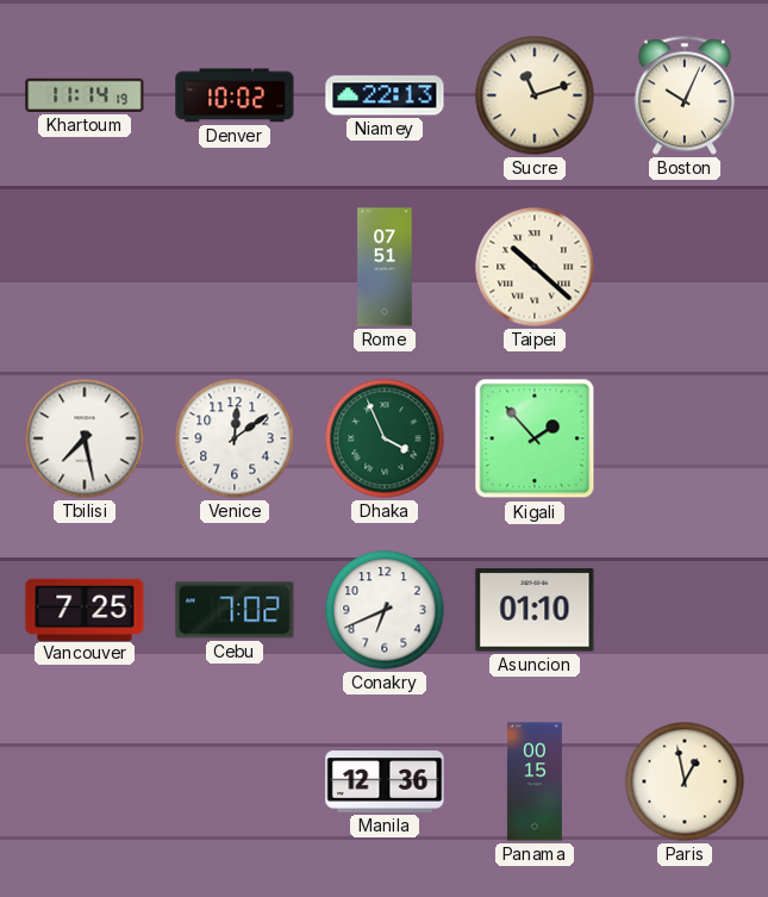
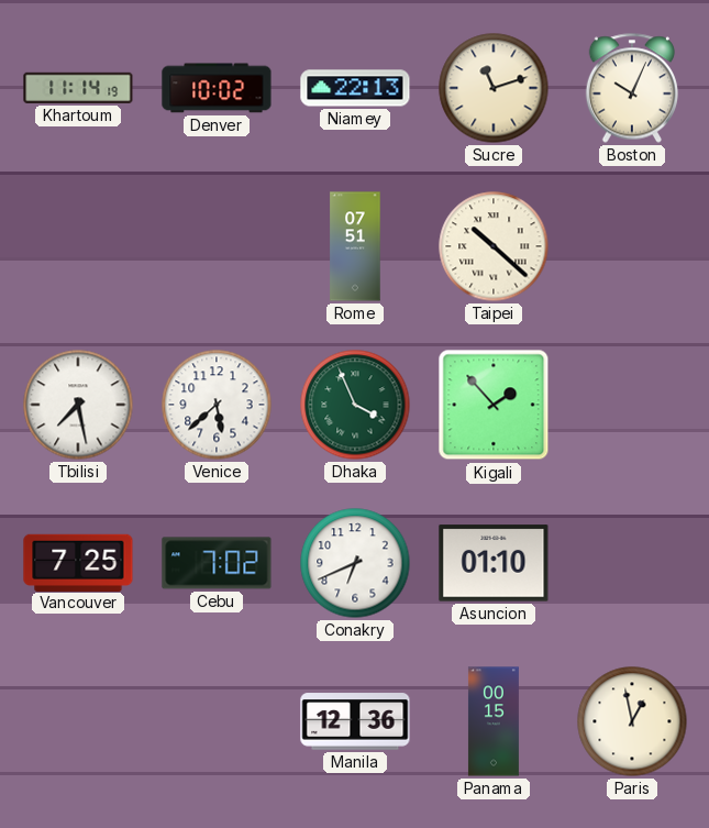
Venice: 12:09 -> 5:38 (217, 405)
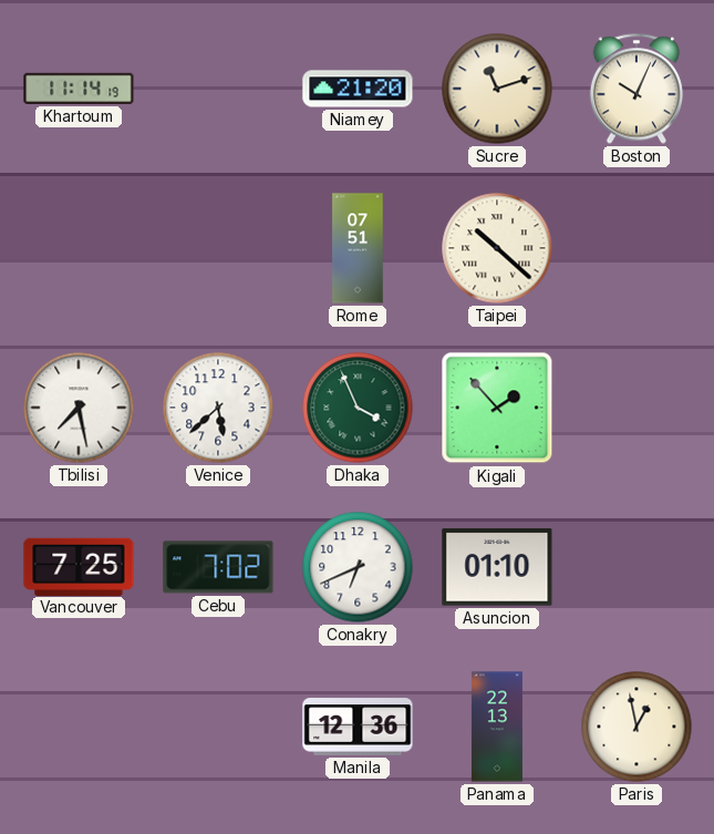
Denver: 10:02 -> none (217, 88)
Niamey: 22:13 -> 21:20 (358, 89)
Panama: 00:15 -> 22:13 (497, 727)
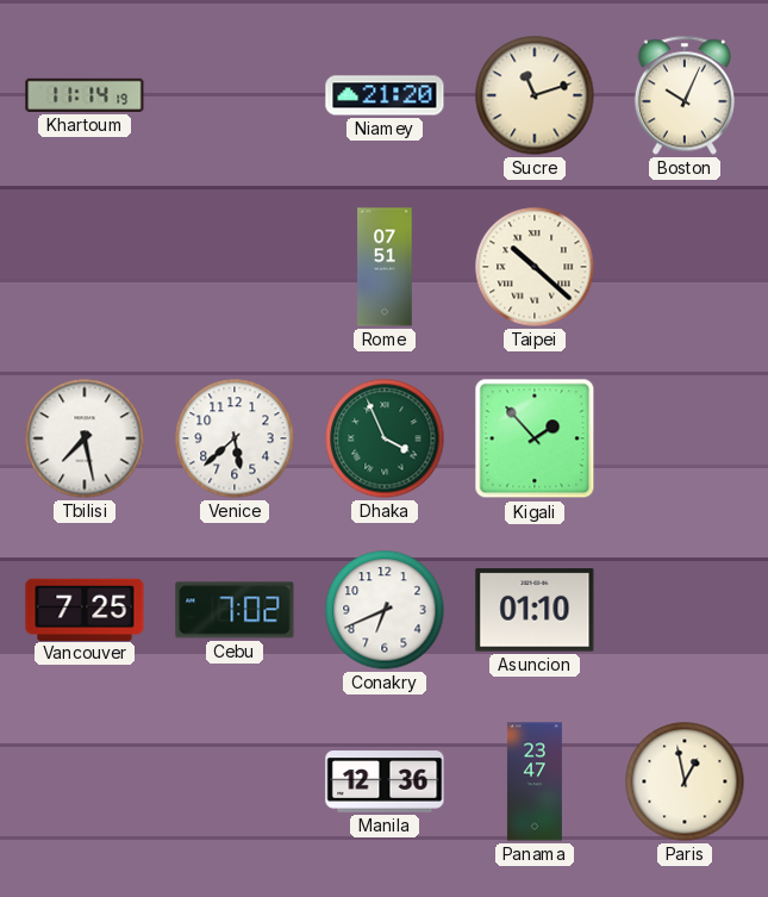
Panama: 22:13 -> 23:47 (535, 781)
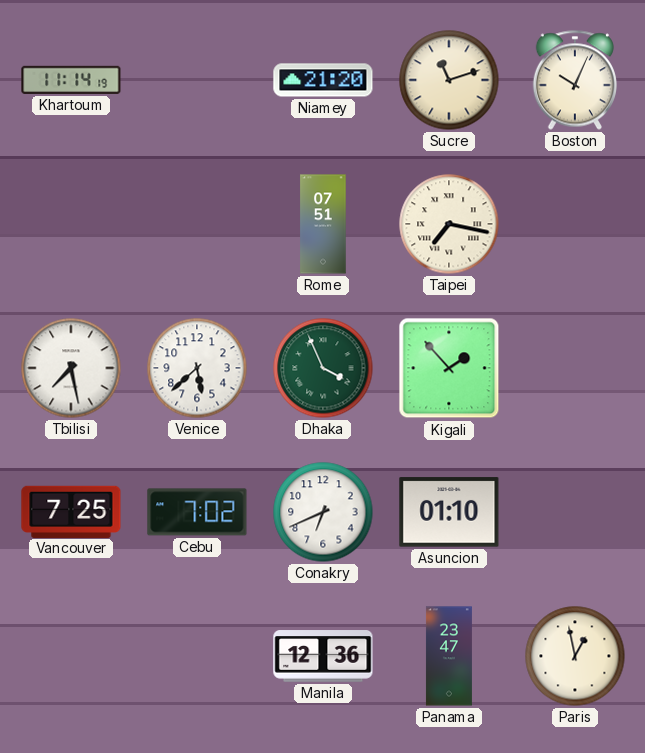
Taipei: 10:22 -> 7:17 (449, 224)
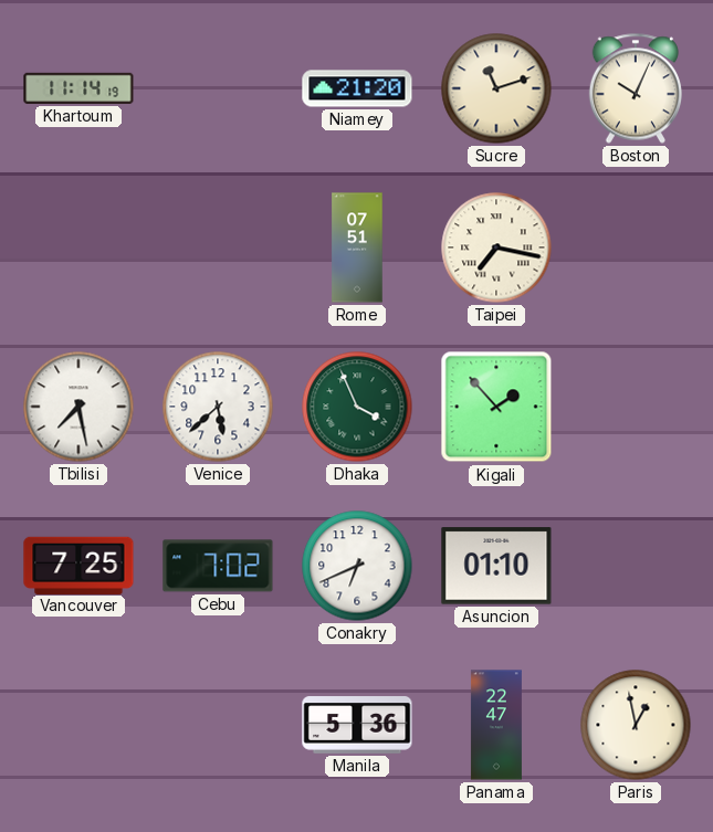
Manila: 12:36 -> 5:36 (357, 725)
Panama: 23:47 -> 22:47 (496, 725)
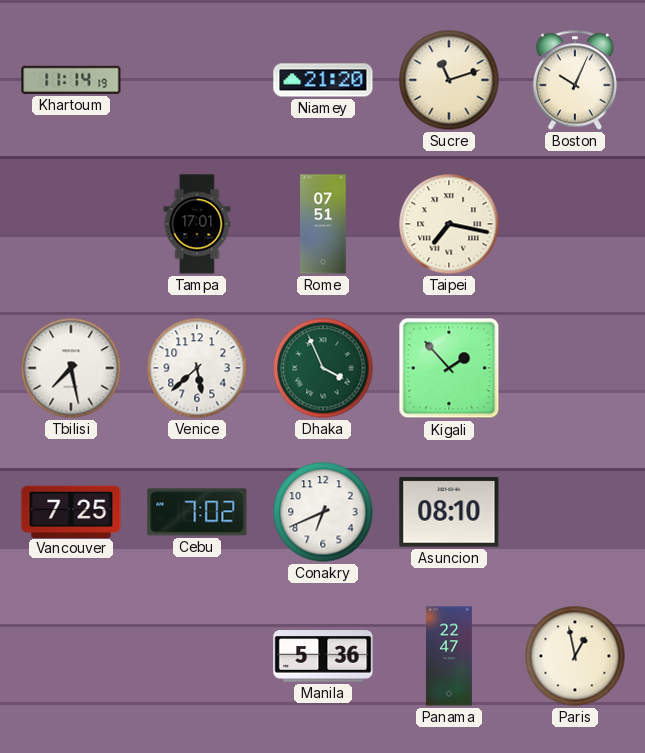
Tampa: none -> 17:01 (197, 224)
Asuncion: 01:10 -> 08:10 (449, 512)
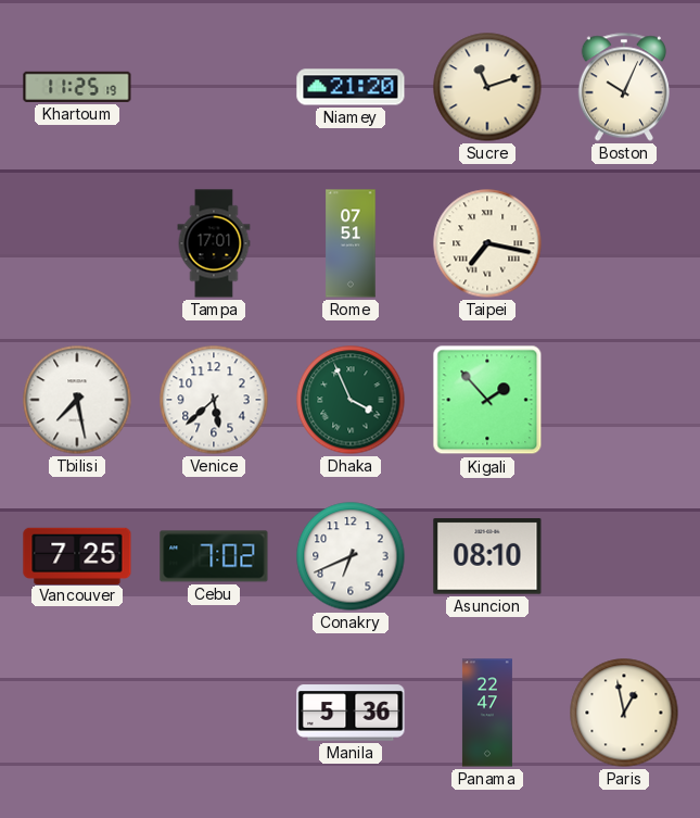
Khartoum: 11:14 -> 11:25 (77, 87)
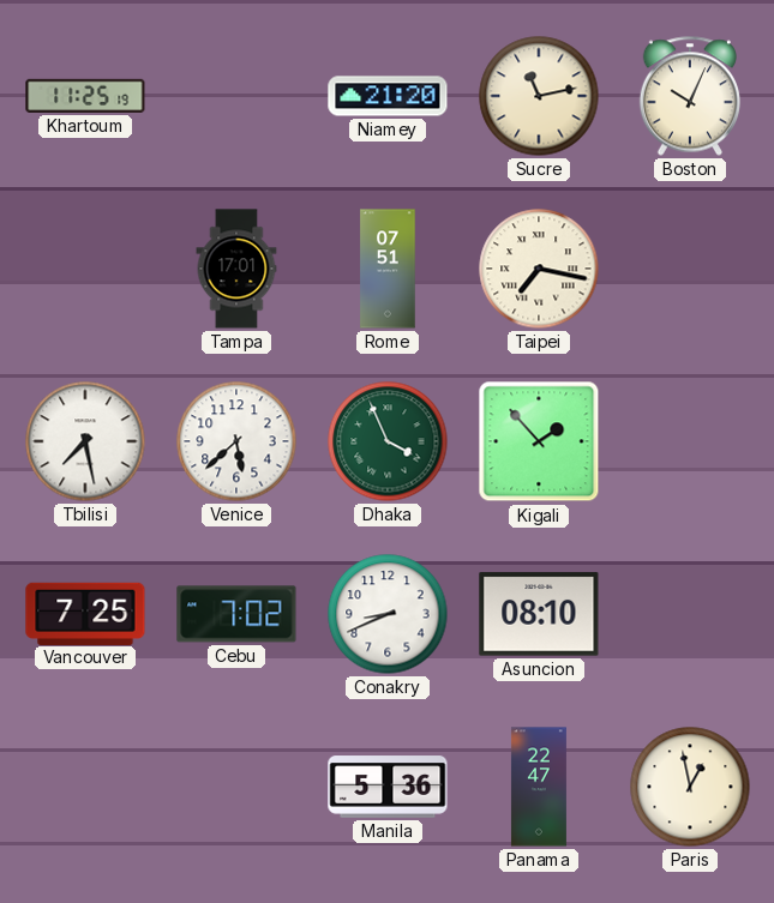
Sucre: 11:12 -> 11:13 (539, 96)
Conakry: 6:41 -> 8:41 (388, 614)
